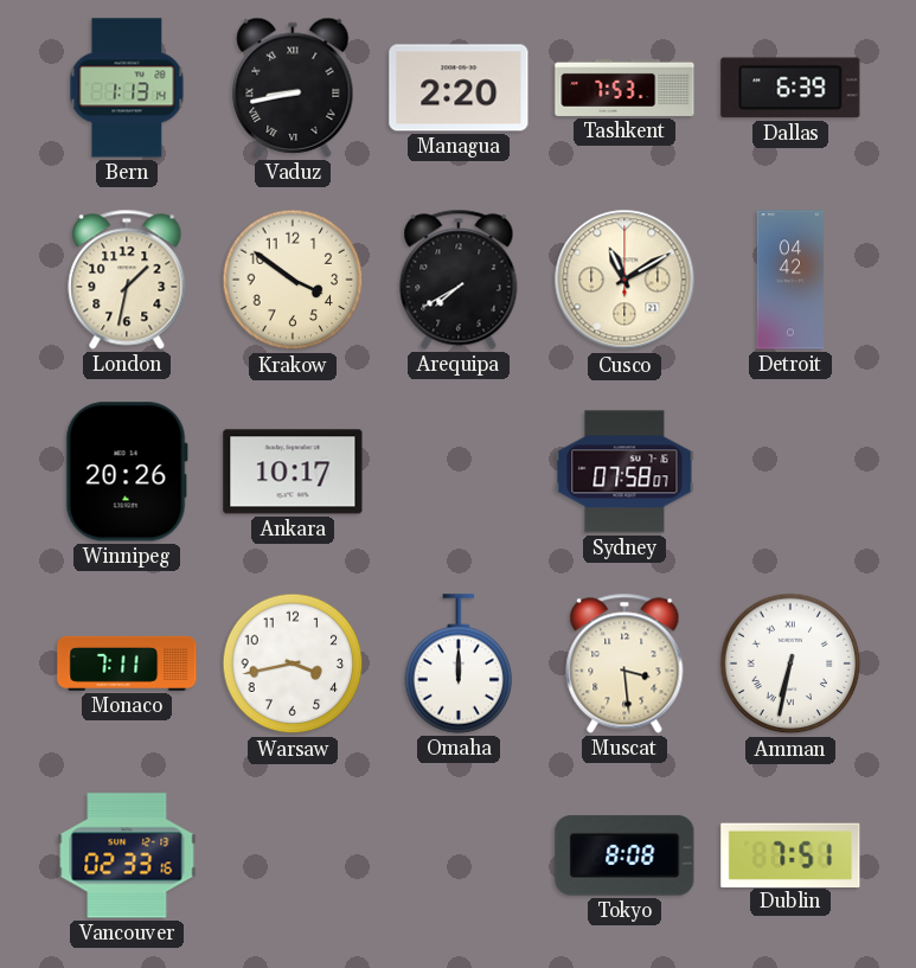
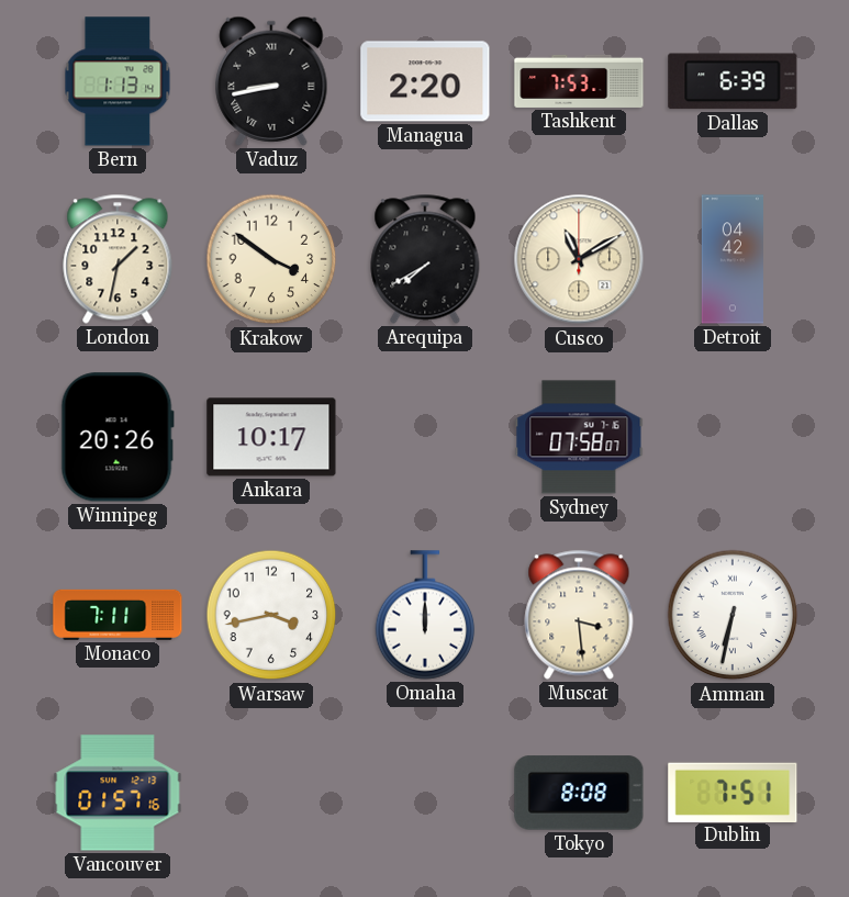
Vancouver: 02:33 -> 01:57 (118, 793)
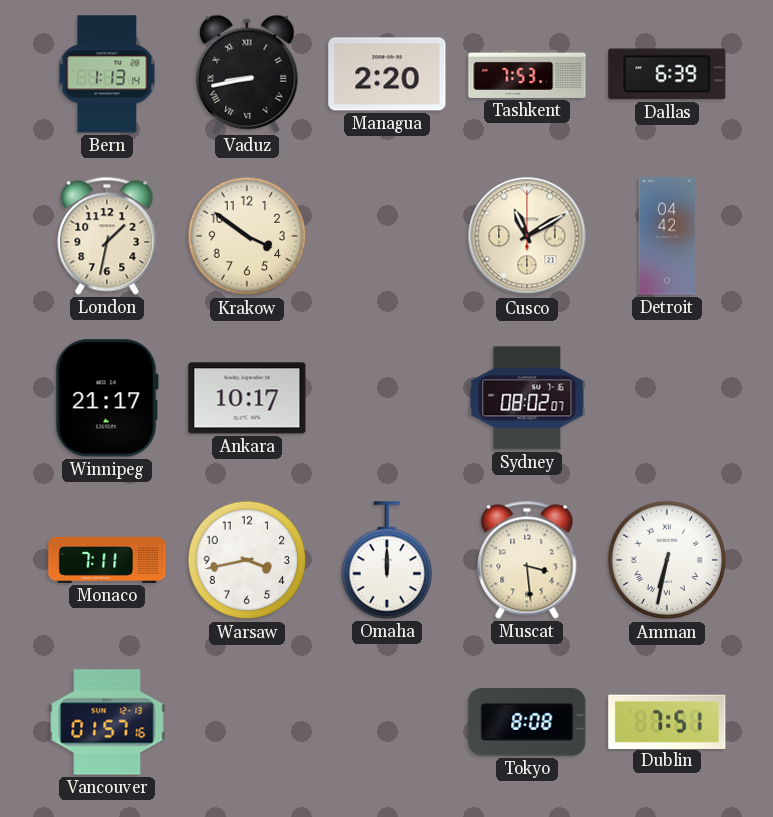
Arequipa: 7:40 -> none (425, 259)
Winnipeg: 20:26 -> 21:17 (107, 398)
Sydney: 07:58 -> 08:02 (527, 398)
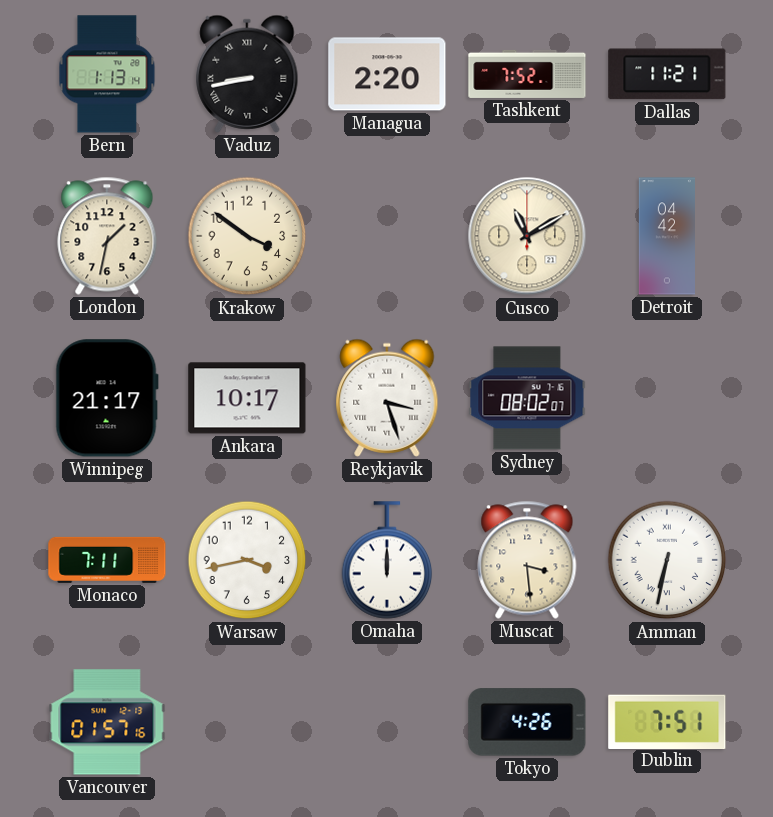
Tashkent: 7:53 -> 7:52 (527, 74)
Dallas: 6:39 -> 11:21 (667, 74)
Reykjavik: none -> 3:27 (387, 398)
Tokyo: 8:08 -> 4:26 (527, 722)
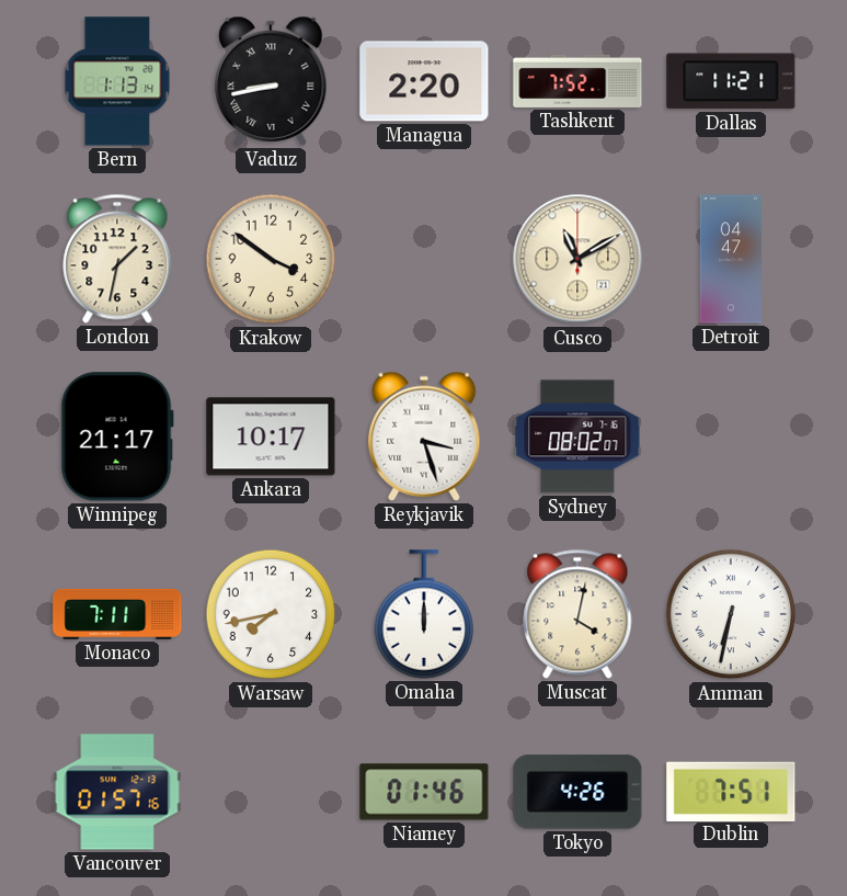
Detroit: 04:42 -> 04:47 (730, 259)
Warsaw: 3:43 -> 7:43 (271, 614)
Muscat: 3:29 -> 4:02 (577, 614)
Niamey: none -> 01:46 (424, 792)
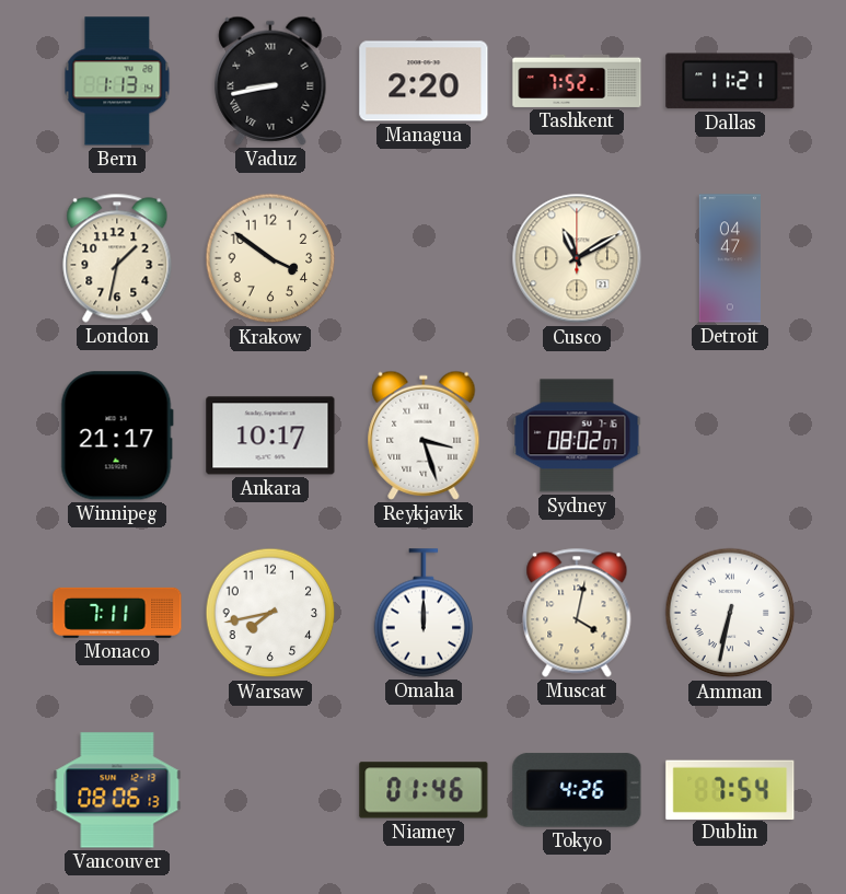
Vancouver: 01:57 -> 08:06 (117, 790)
Dublin: 7:51 -> 7:54 (730, 789)
